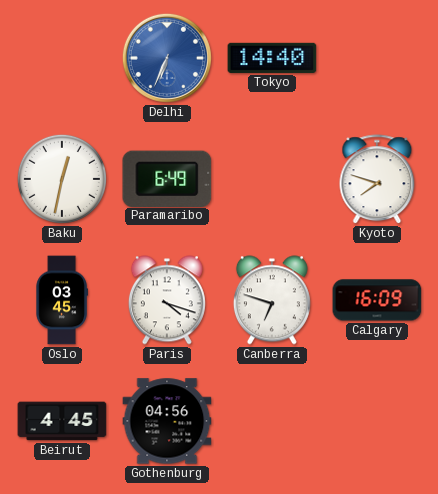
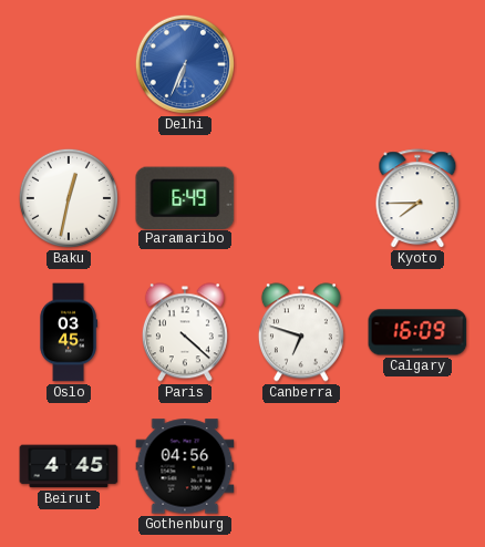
Tokyo: 14:40 -> none (272, 58)
Kyoto: 7:48 -> 7:45 (417, 199)
Paris: 4:18 -> 4:22 (185, 332)
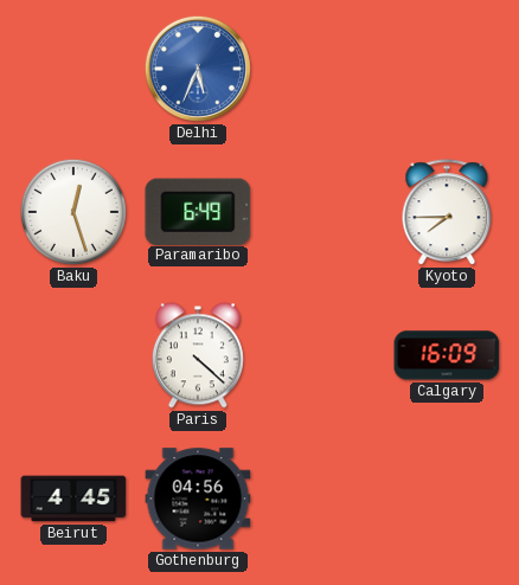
Delhi: 6:34 -> 5:34 (198, 69)
Baku: 12:32 -> 12:27 (73, 212)
Oslo: 03:45 -> none (69, 332)
Canberra: 6:48 -> none (301, 332)
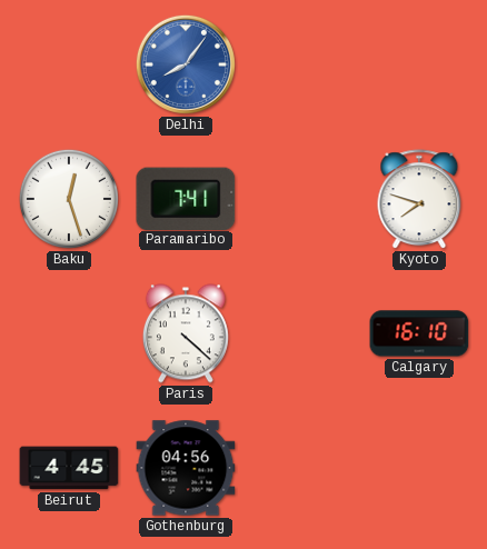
Delhi: 5:34 -> 8:06 (186, 64)
Paramaribo: 6:49 -> 7:41 (186, 198)
Kyoto: 7:45 -> 7:48 (419, 200)
Calgary: 16:09 -> 16:10 (419, 333)
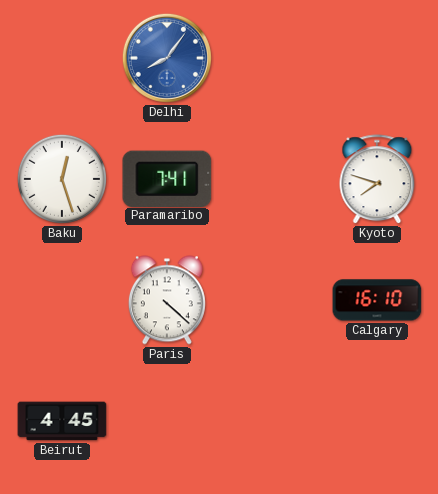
Gothenburg: 04:56 -> none (186, 468)
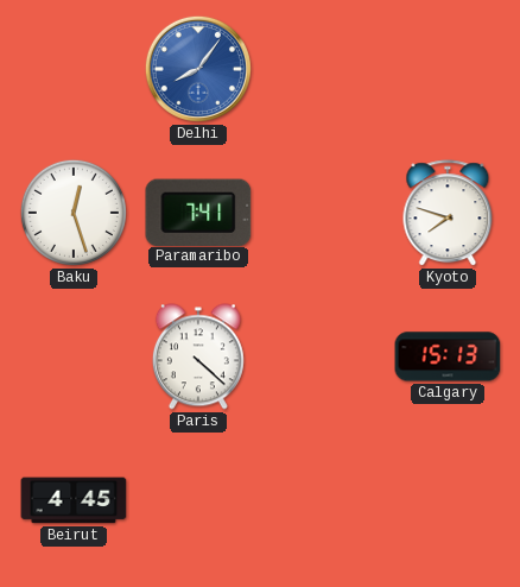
Calgary: 16:10 -> 15:13 (448, 356)
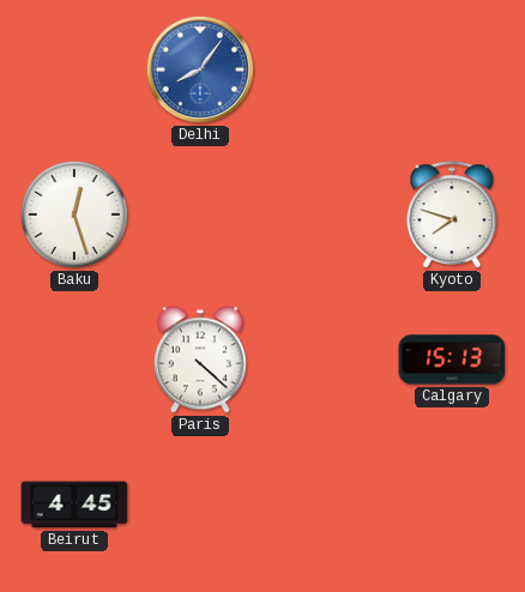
Paramaribo: 7:41 -> none (198, 212)
